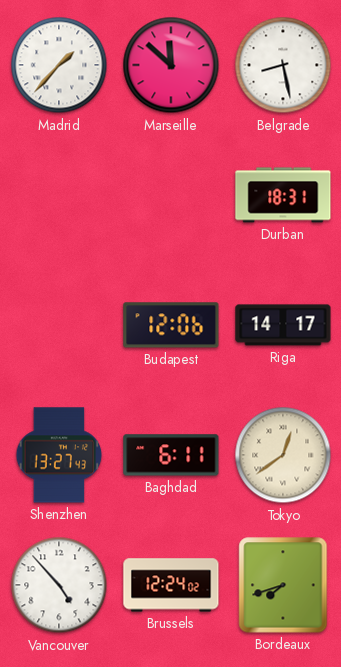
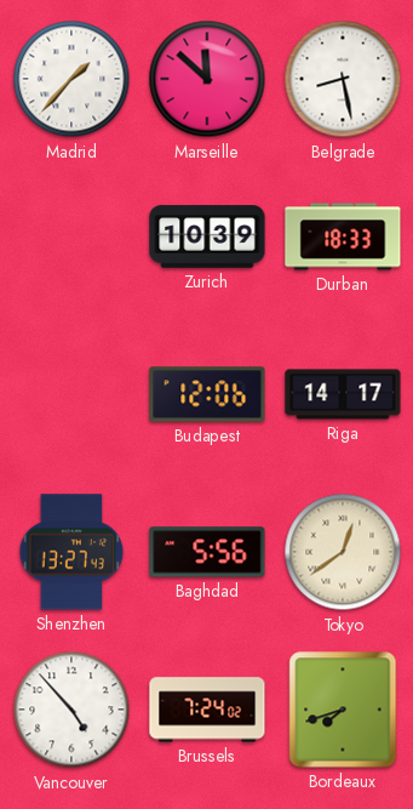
Zurich: none -> 10:39 (207, 237)
Durban: 18:31 -> 18:33 (343, 237)
Baghdad: 6:11 -> 5:56 (207, 552)
Brussels: 12:24 -> 7:24 (207, 710)
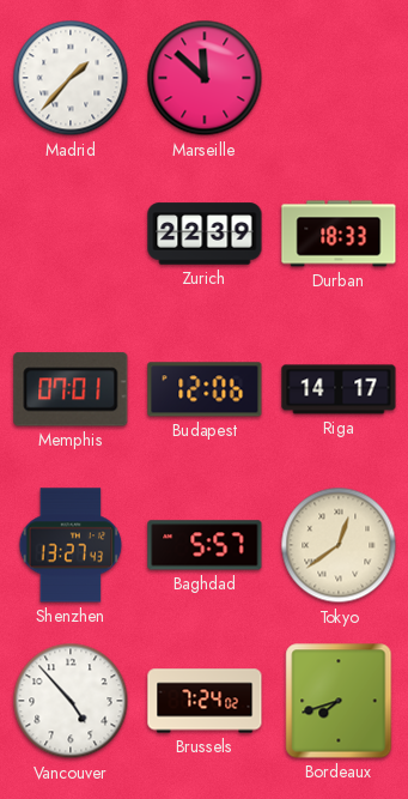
Belgrade: 8:28 -> none (343, 79)
Zurich: 10:39 -> 22:39 (205, 234)
Memphis: none -> 07:01 (71, 389)
Baghdad: 5:56 -> 5:57 (205, 545)
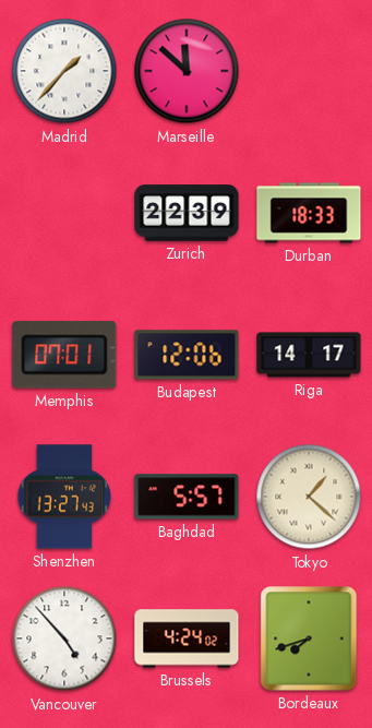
Tokyo: 12:39 -> 1:22 (309, 497)
Brussels: 7:24 -> 4:24 (187, 639)
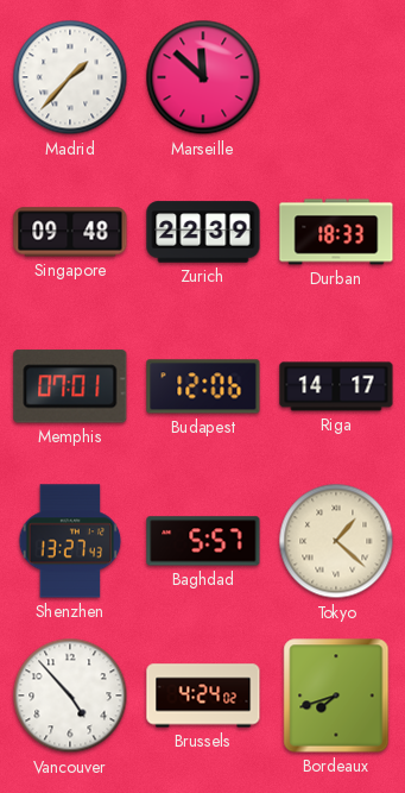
Singapore: none -> 09:48 (70, 232)
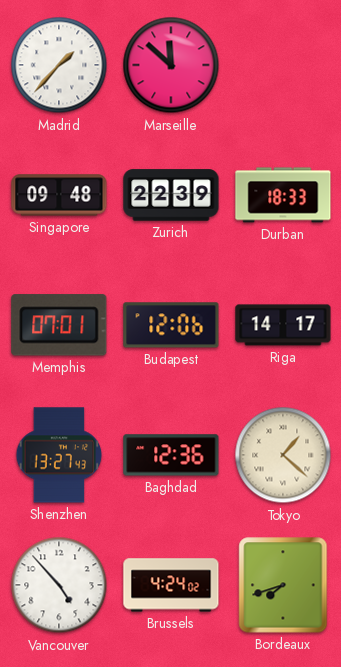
Baghdad: 5:57 -> 12:36 (171, 455)
